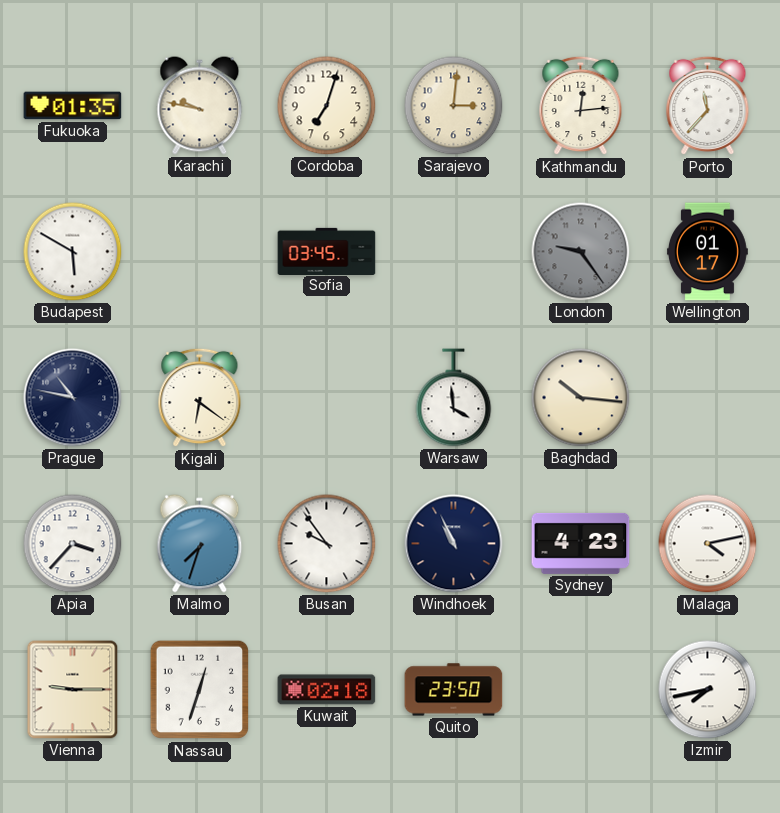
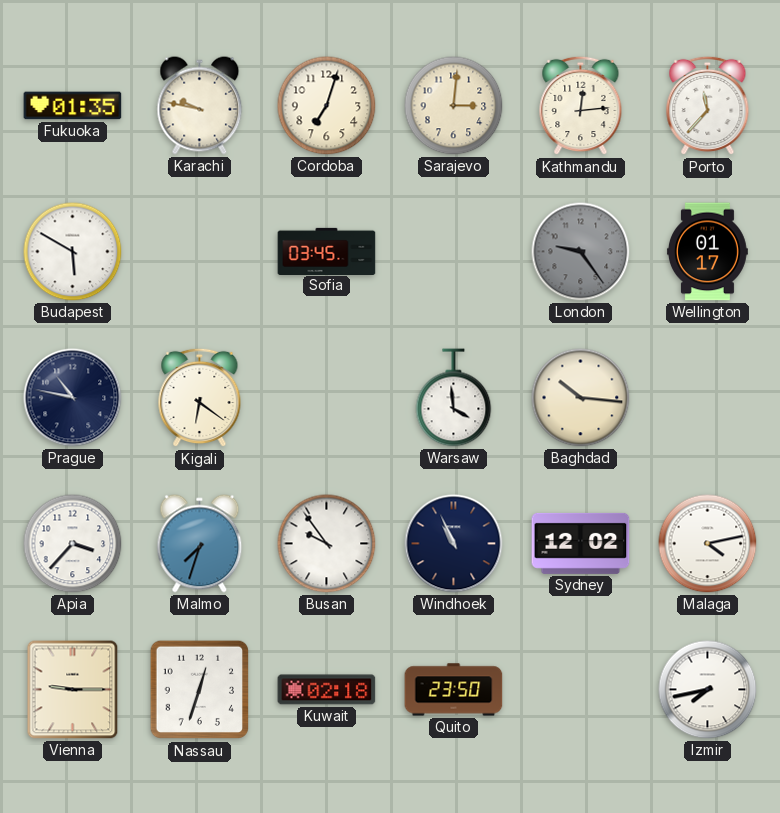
Sydney: 4:23 -> 12:02 (581, 543)
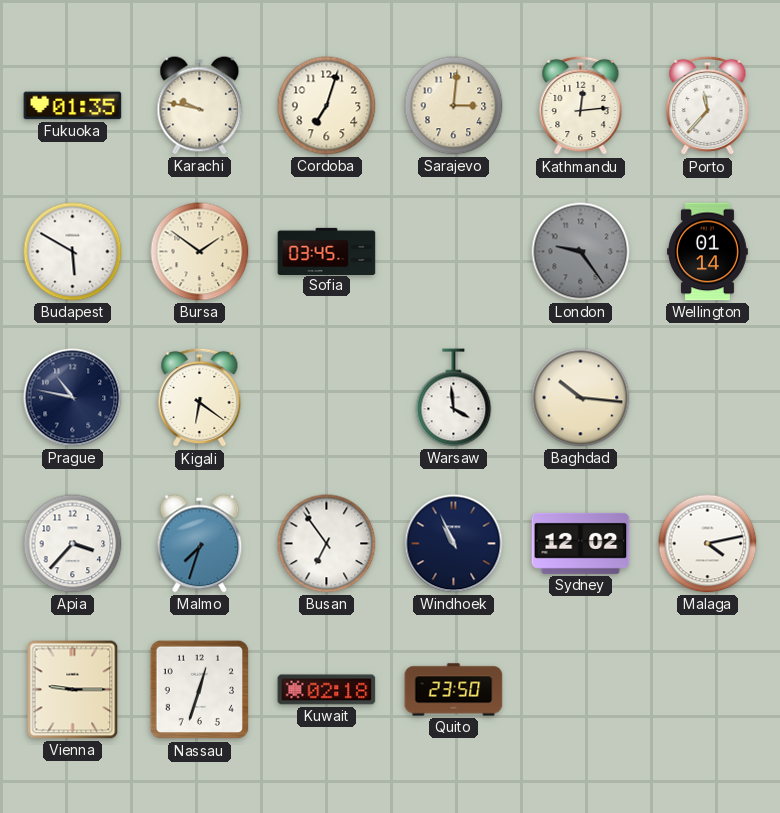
Bursa: none -> 1:51 (200, 252)
Wellington: 01:17 -> 01:14 (707, 252)
Busan: 9:54 -> 6:54 (327, 544)
Izmir: 7:43 -> none (708, 690)
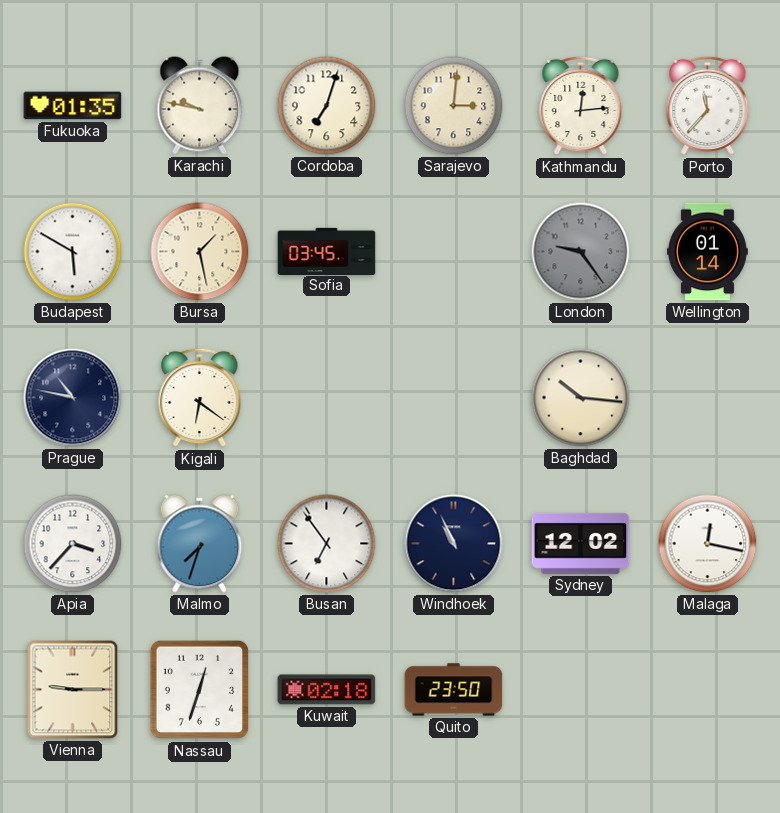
Bursa: 1:51 -> 1:28 (200, 252)
Warsaw: 3:59 -> none (454, 398)
Malaga: 4:13 -> 12:17 (708, 544)
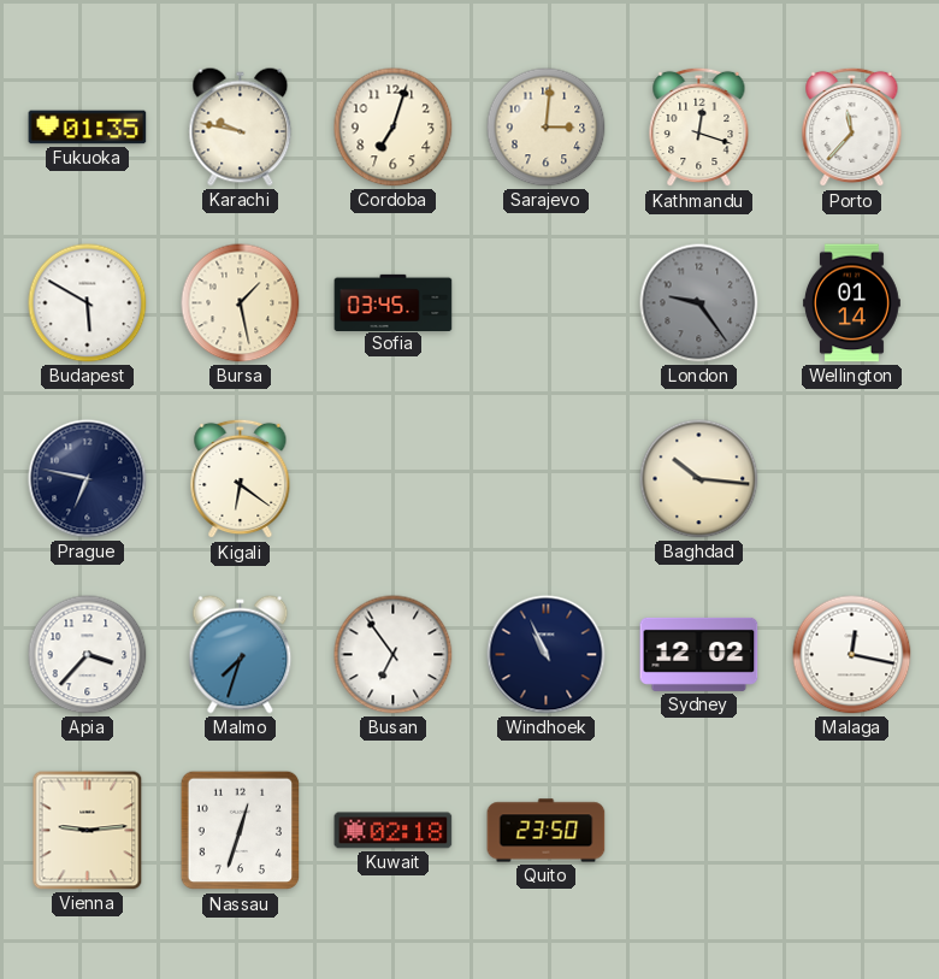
Kathmandu: 12:14 -> 12:18 (699, 128)
Prague: 10:47 -> 6:47 (88, 479)
Vienna: 9:15 -> 9:14 (88, 831)
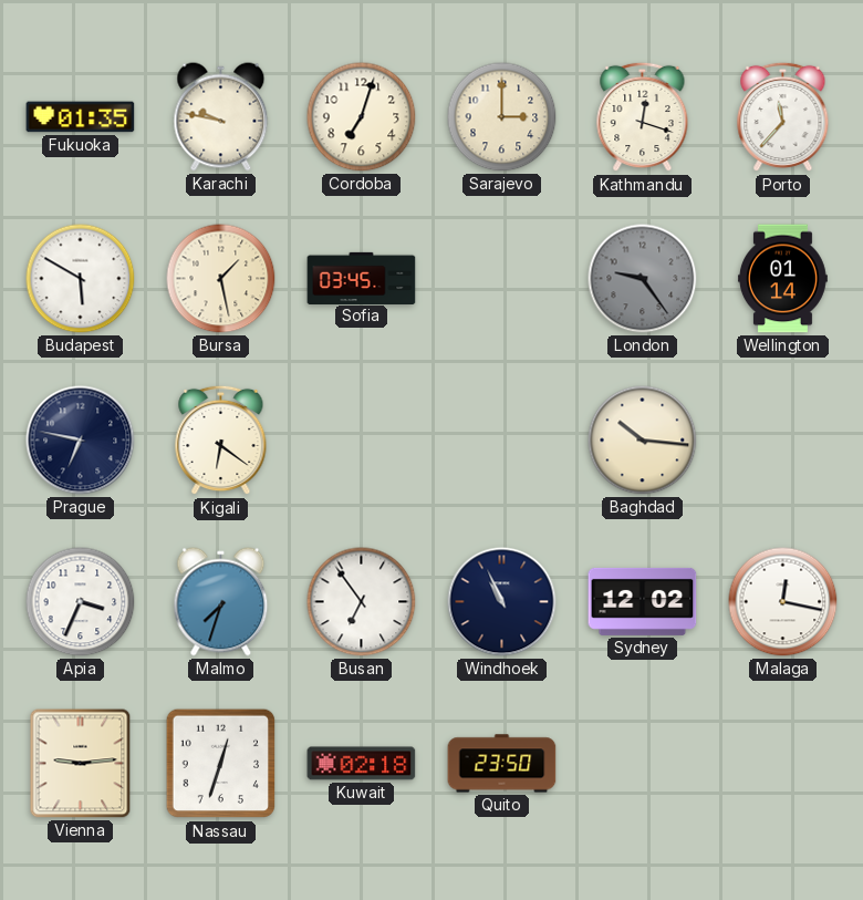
Sarajevo: 3:01 -> 3:00 (502, 117)
Apia: 3:37 -> 3:34 (81, 602)
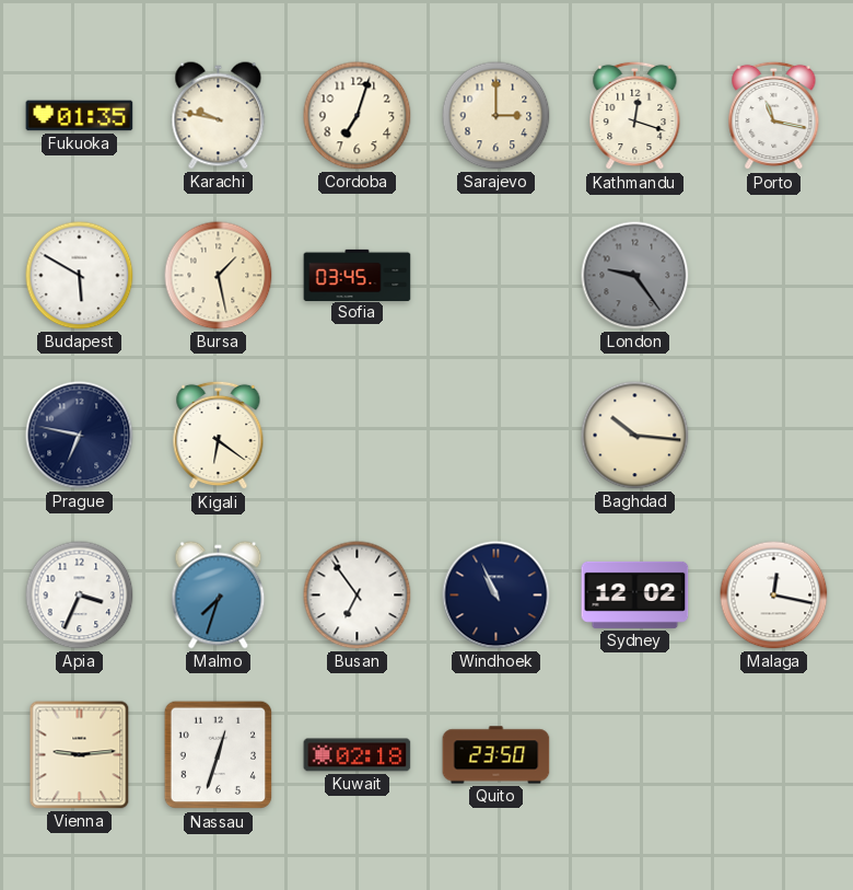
Porto: 11:37 -> 11:17 (774, 116)
Wellington: 01:14 -> none (782, 279)
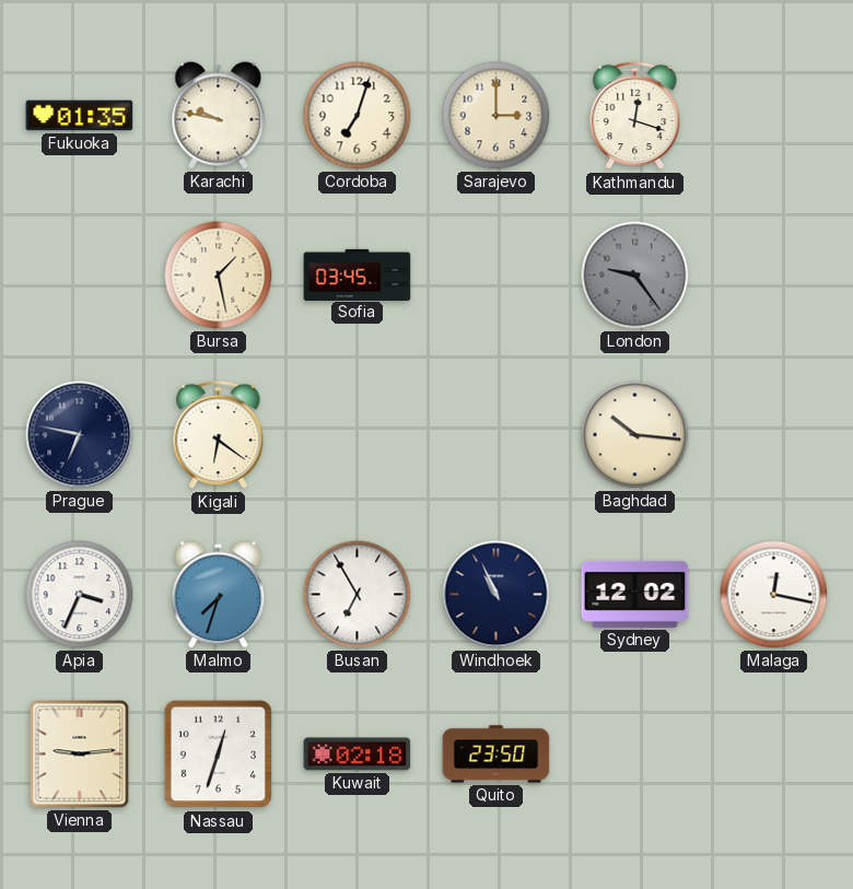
Porto: 11:17 -> none (774, 116)
Budapest: 5:50 -> none (80, 276)
Busan: 6:54 -> 6:55 (358, 595)
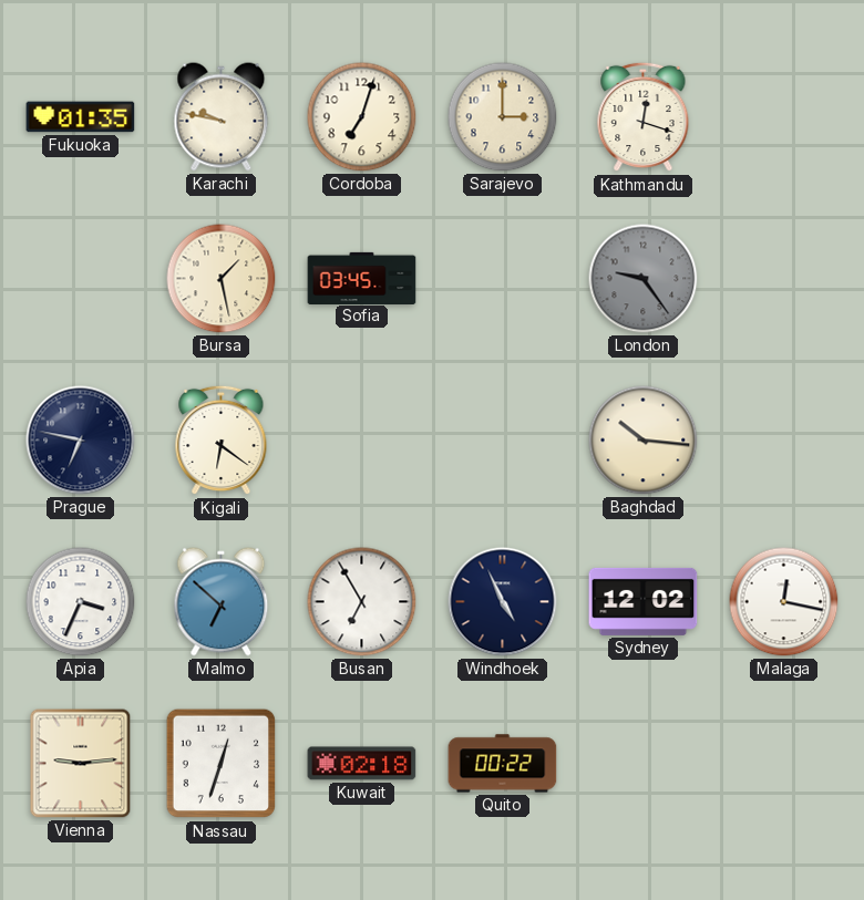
Malmo: 7:33 -> 6:52 (222, 602)
Windhoek: 10:56 -> 4:56 (503, 602)
Quito: 23:50 -> 00:22 (503, 764)
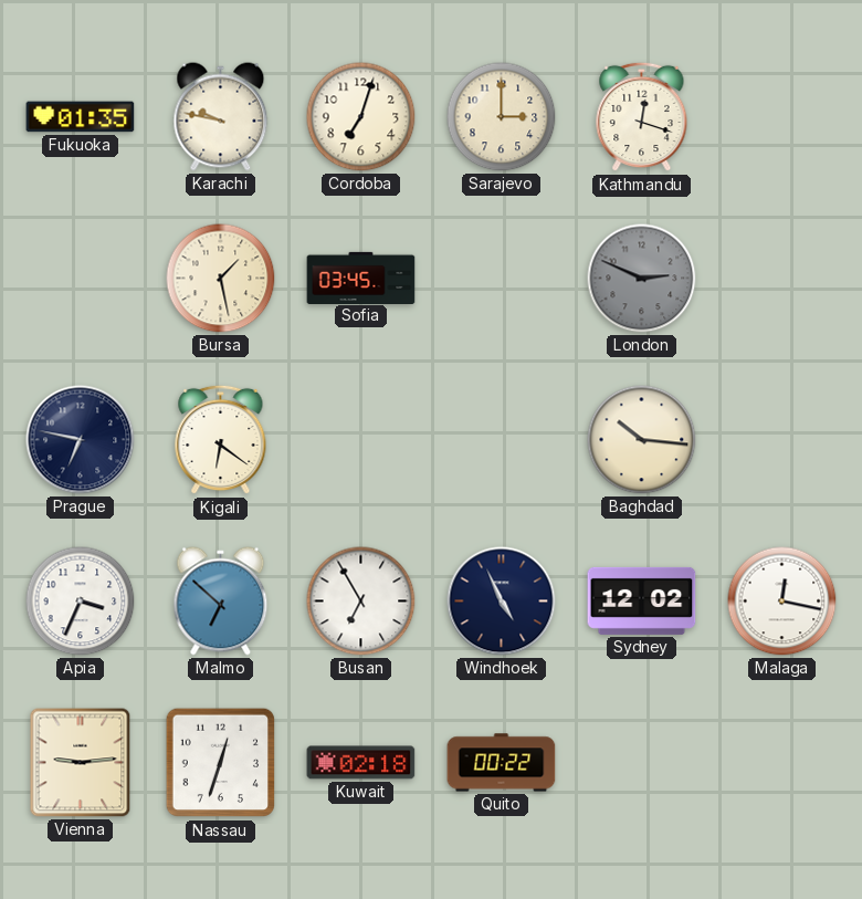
London: 9:24 -> 2:49 (642, 279)
